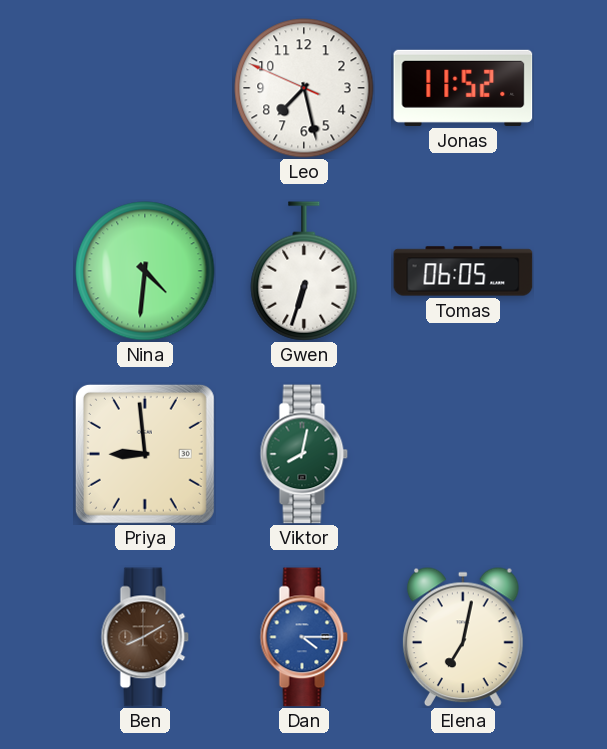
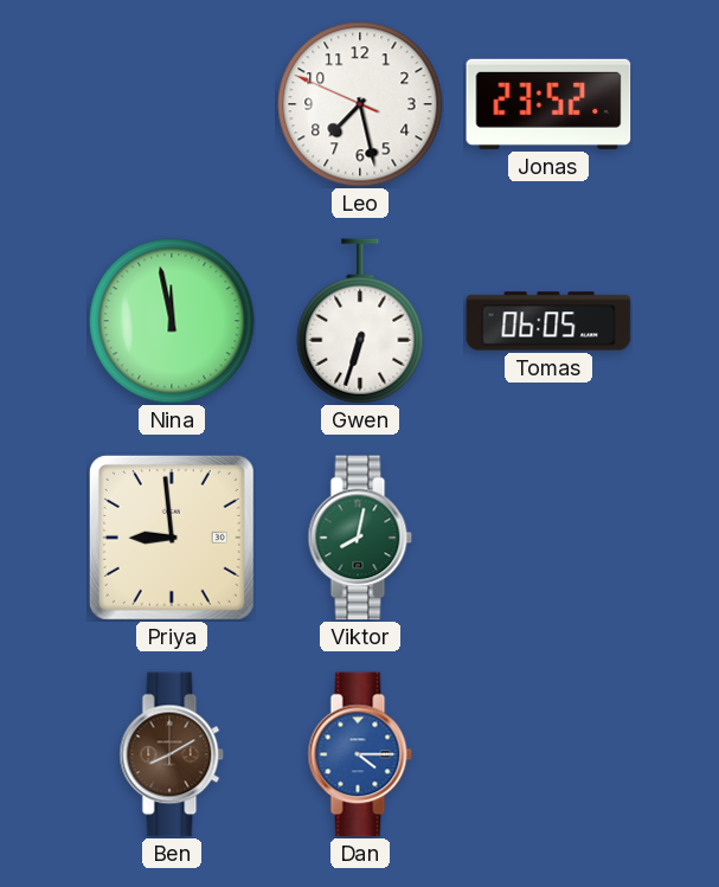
Jonas: 11:52 -> 23:52 (548, 104)
Nina: 4:31 -> 11:58 (172, 321)
Elena: 7:02 -> none (464, 637)
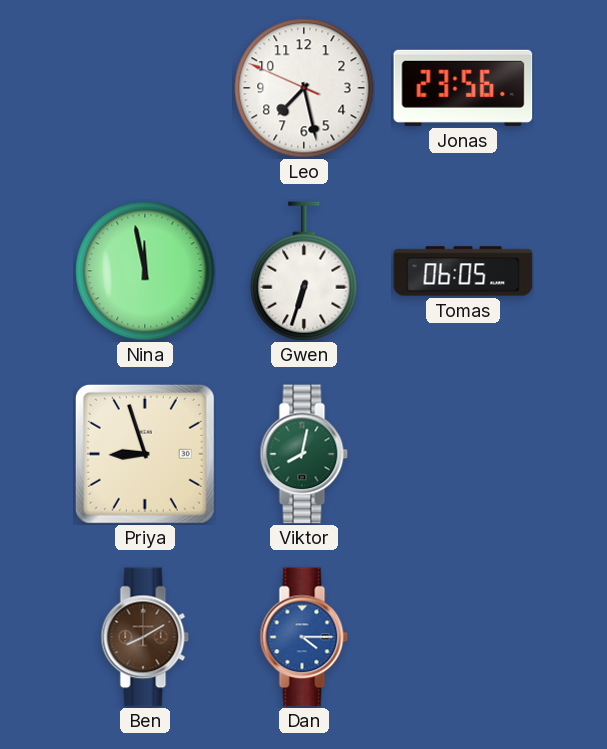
Jonas: 23:52 -> 23:56 (463, 88)
Priya: 8:59 -> 8:57 (145, 454)
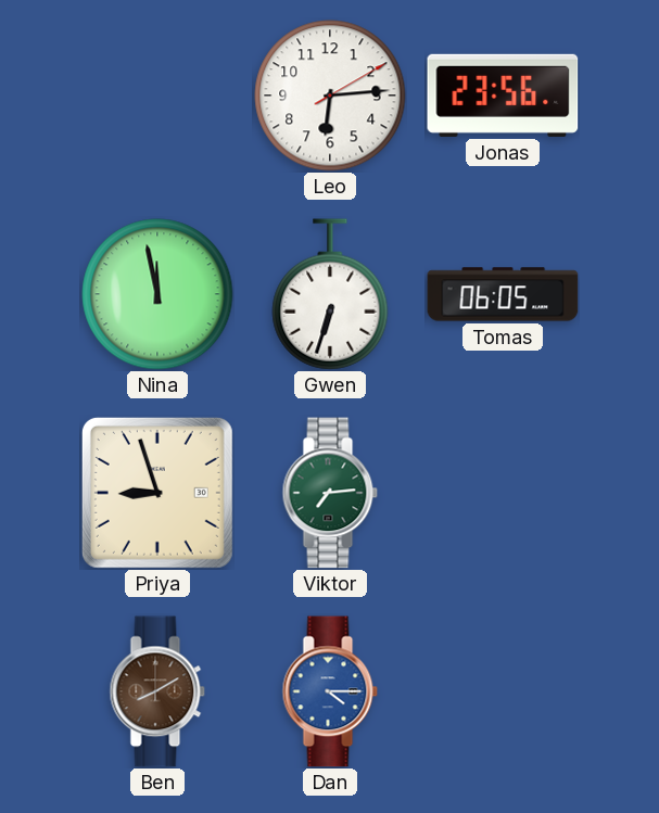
Leo: 7:27 -> 6:14 (330, 96)
Viktor: 8:02 -> 7:14 (330, 493)
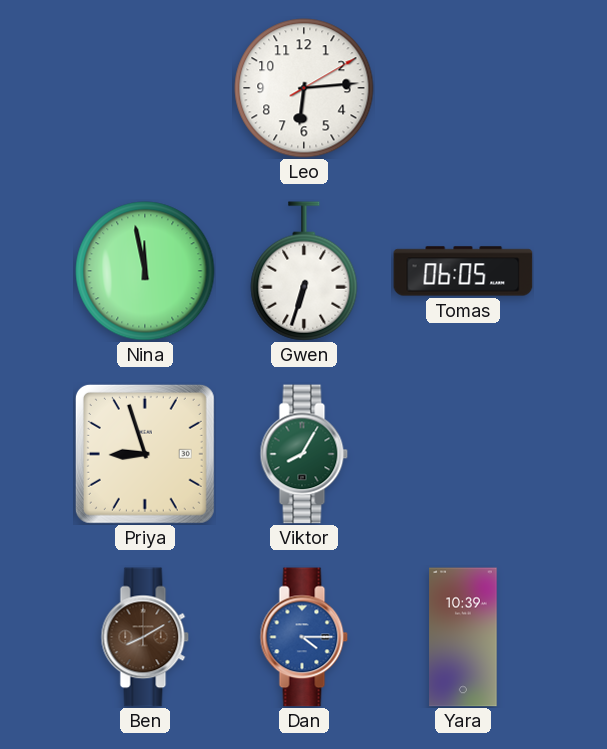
Jonas: 23:56 -> none (503, 96)
Viktor: 7:14 -> 8:05 (304, 454)
Yara: none -> 10:39 (463, 637)
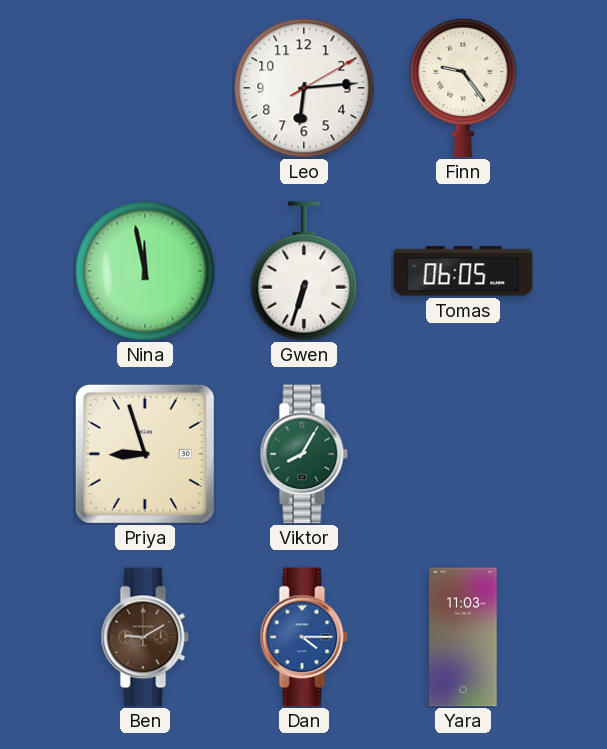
Finn: none -> 9:24 (463, 88)
Ben: 8:10 -> 9:10 (145, 637)
Yara: 10:39 -> 11:03 (463, 637)
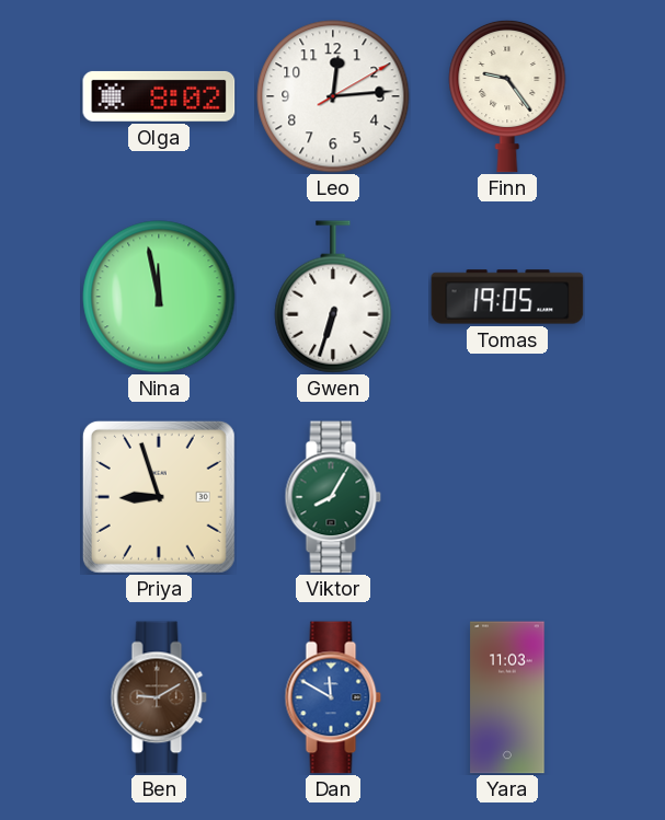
Olga: none -> 8:02 (159, 96)
Leo: 6:14 -> 12:14 (333, 96)
Tomas: 06:05 -> 19:05 (507, 297)
Dan: 4:15 -> 11:50 (333, 697)
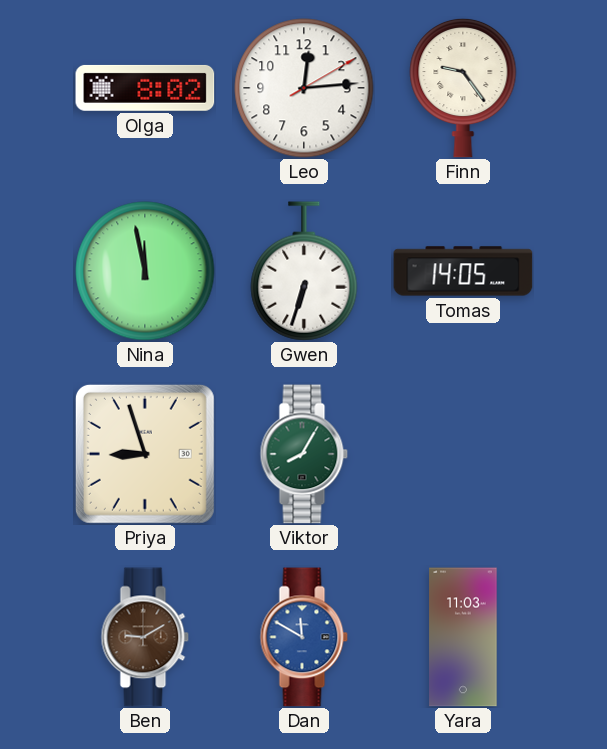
Tomas: 19:05 -> 14:05 (463, 271)
